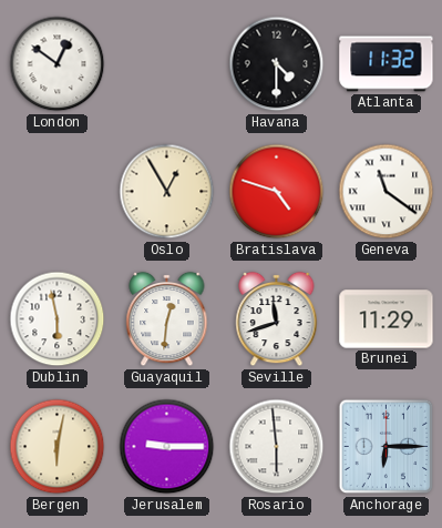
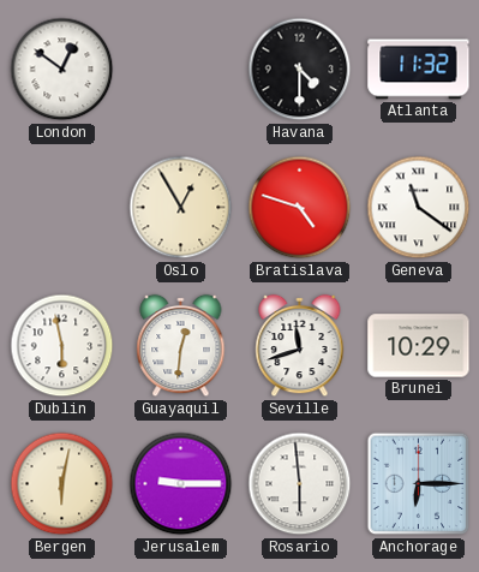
Brunei: 11:29 -> 10:29 (419, 346)
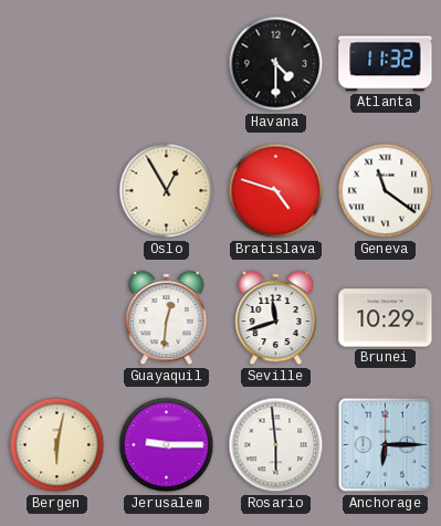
London: 12:51 -> none (62, 70)
Dublin: 5:58 -> none (62, 346)
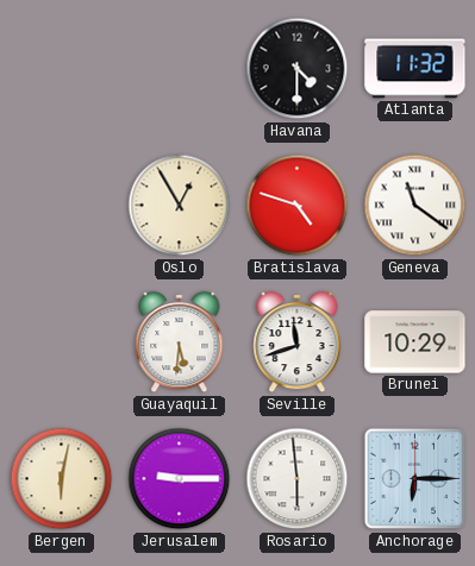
Guayaquil: 12:31 -> 5:31 (180, 342)
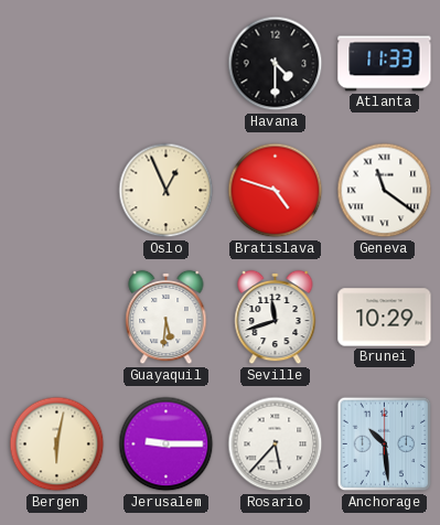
Atlanta: 11:32 -> 11:33 (385, 64)
Oslo: 12:55 -> 12:56 (167, 191)
Rosario: 5:59 -> 5:37 (276, 444)
Anchorage: 6:15 -> 10:29 (385, 444)
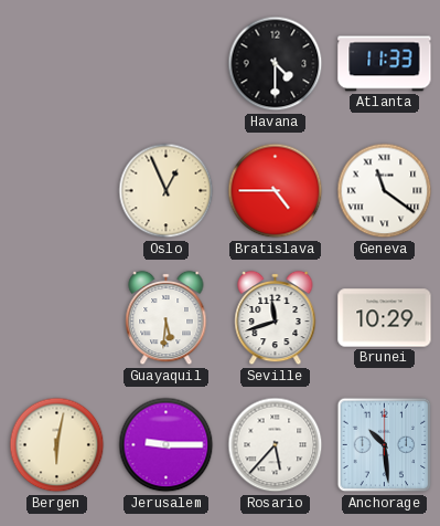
Bratislava: 4:48 -> 4:45 (276, 191)
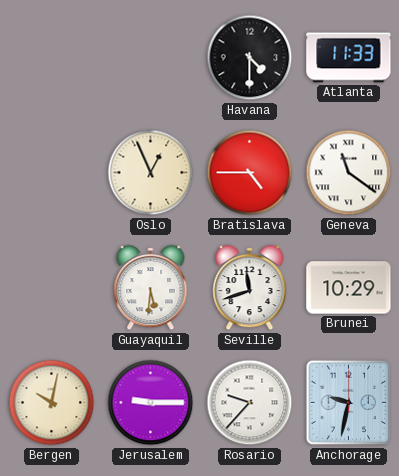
Bergen: 6:02 -> 10:02 (52, 403)
Rosario: 5:37 -> 9:37 (250, 403)
Anchorage: 10:29 -> 9:32 (349, 403)
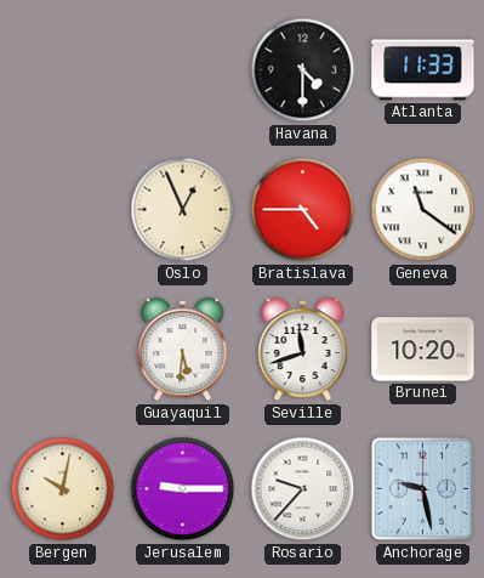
Brunei: 10:29 -> 10:20 (423, 350)
Anchorage: 9:32 -> 9:28 (423, 489)
